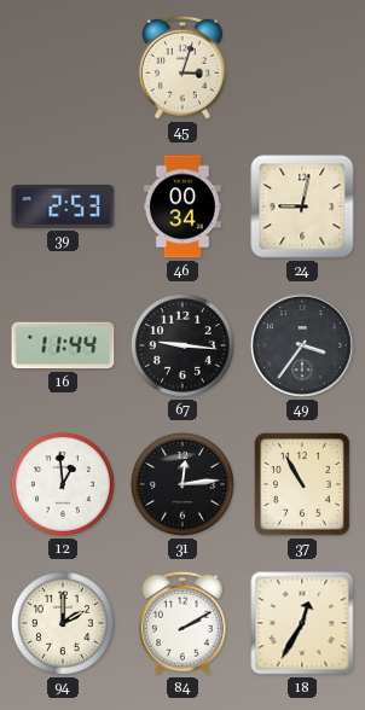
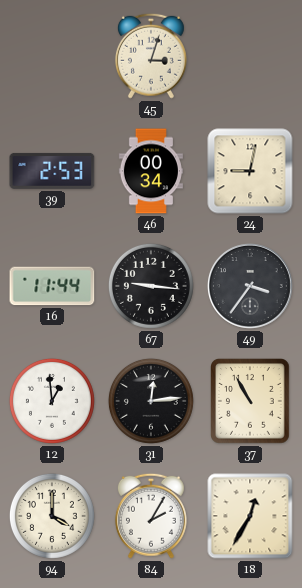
94: 2:00 -> 4:00 (52, 516)
84: 2:10 -> 2:05 (151, 516)
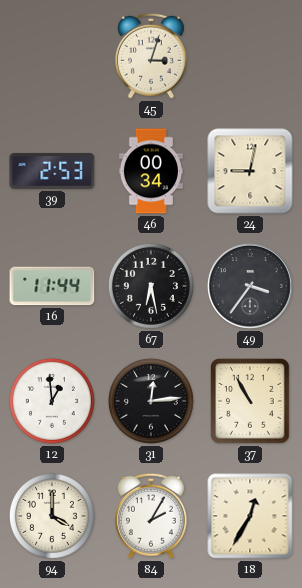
67: 9:16 -> 6:28 (151, 286)
